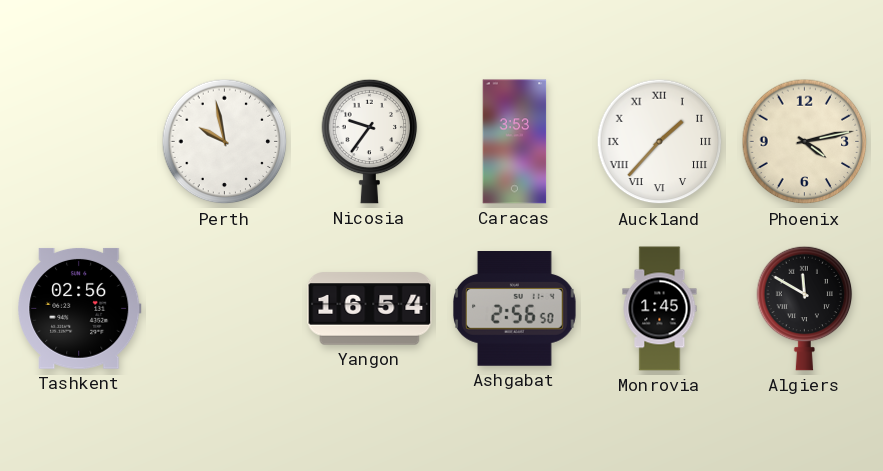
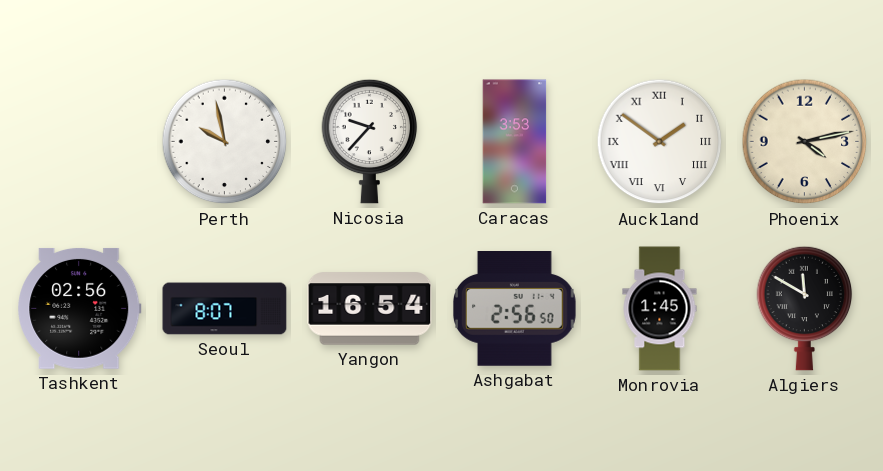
Nicosia: 9:36 -> 9:37 (370, 141)
Auckland: 1:37 -> 1:51 (660, 142)
Seoul: none -> 8:07 (225, 309)
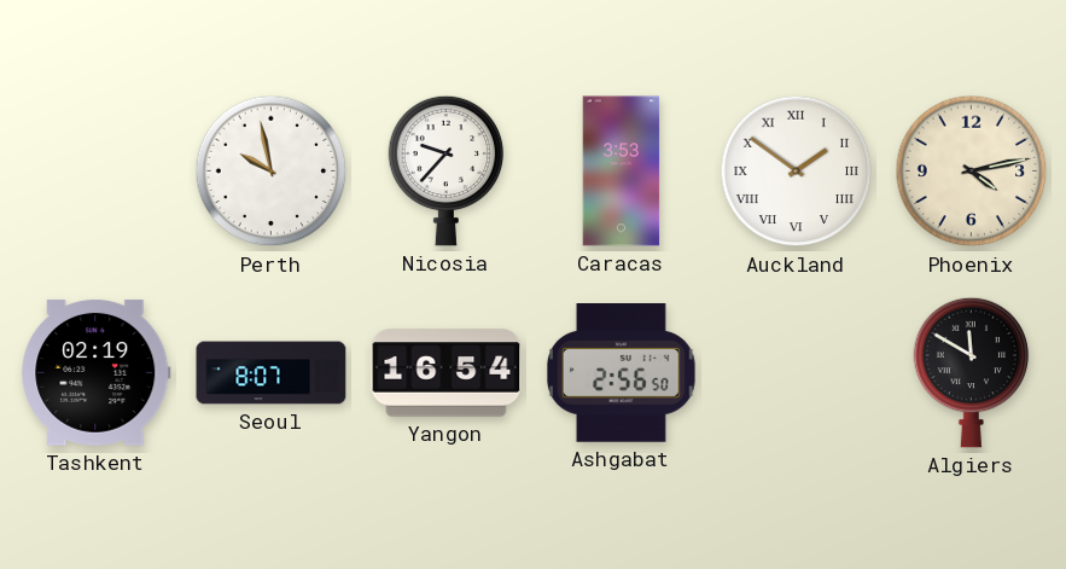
Tashkent: 02:56 -> 02:19 (97, 372)
Monrovia: 1:45 -> none (660, 309)
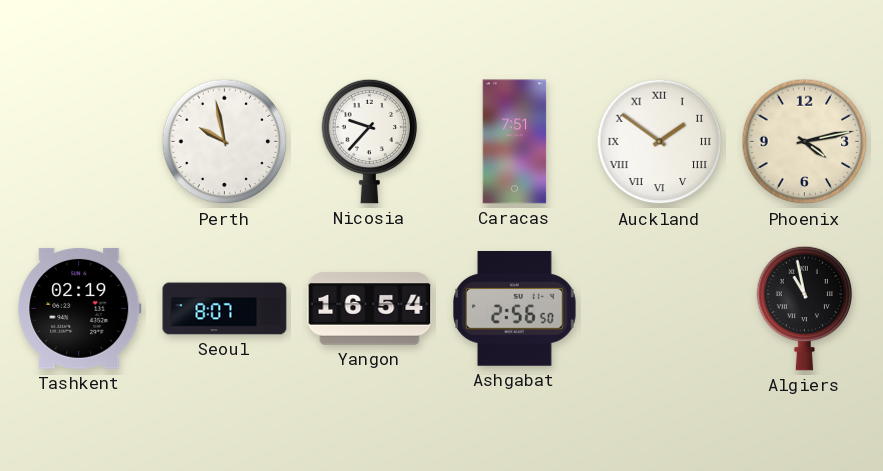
Caracas: 3:53 -> 7:51 (515, 142)
Algiers: 11:50 -> 10:58 (805, 308)
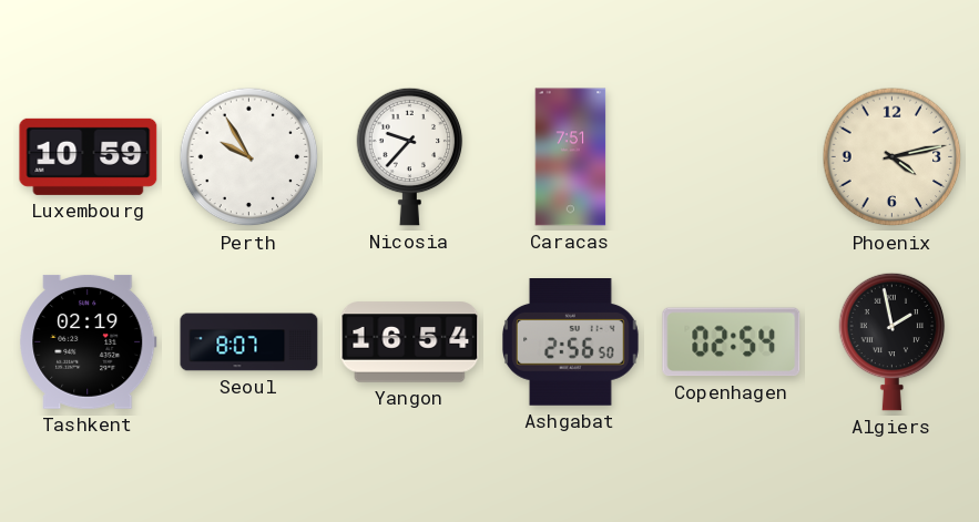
Luxembourg: none -> 10:59 (89, 156)
Perth: 9:58 -> 9:55 (249, 157)
Auckland: 1:51 -> none (660, 142)
Copenhagen: none -> 02:54 (732, 342)
Algiers: 10:58 -> 1:58 (893, 341)
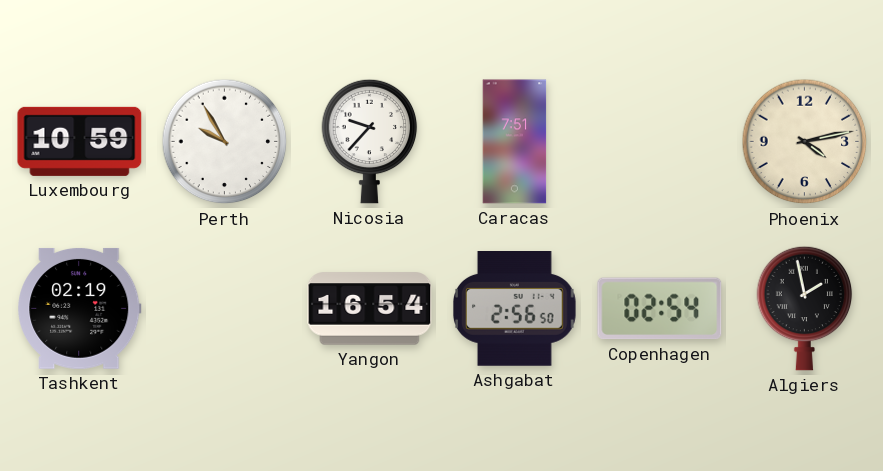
Seoul: 8:07 -> none (249, 342)
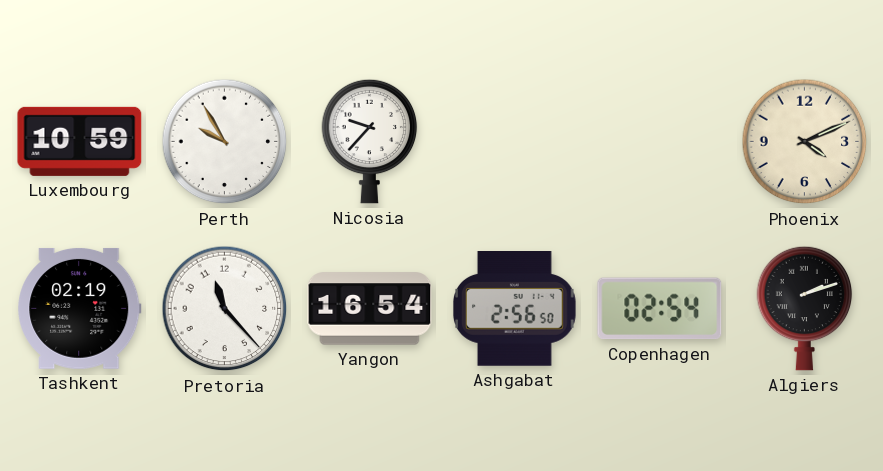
Caracas: 7:51 -> none (515, 142)
Phoenix: 4:13 -> 4:11 (805, 142)
Pretoria: none -> 11:23 (225, 309)
Algiers: 1:58 -> 2:12 (805, 308)
